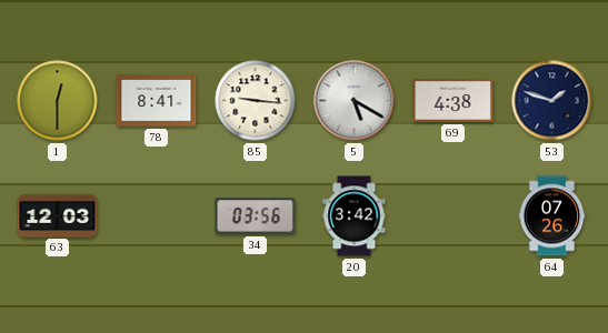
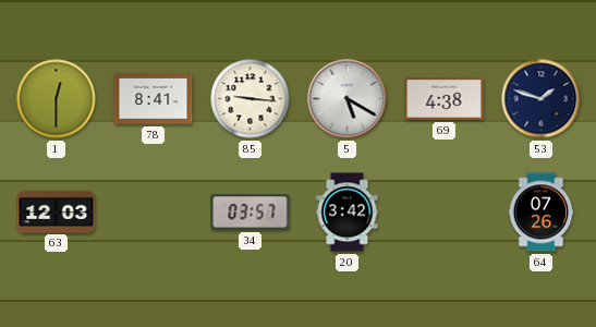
34: 03:56 -> 03:57 (251, 213)
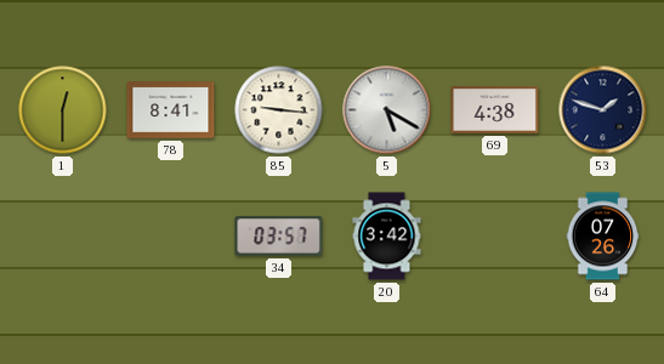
63: 12:03 -> none (57, 211)
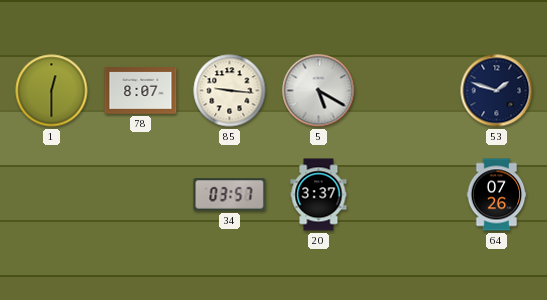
78: 8:41 -> 8:07 (141, 91)
69: 4:38 -> none (495, 110)
20: 3:42 -> 3:37 (319, 195)
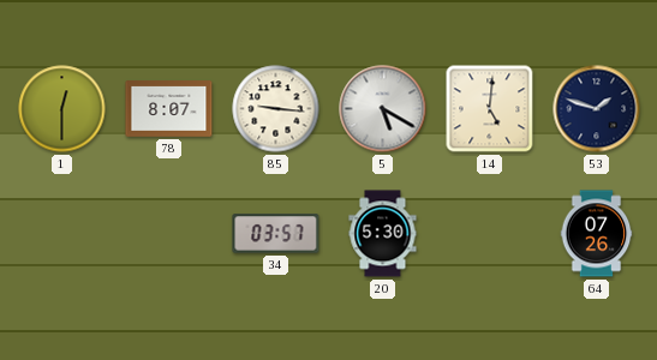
14: none -> 5:01 (490, 109)
20: 3:37 -> 5:30 (383, 234)
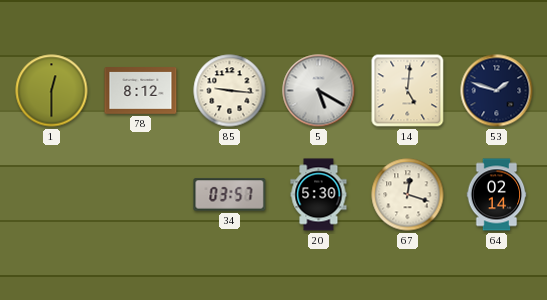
78: 8:07 -> 8:12 (141, 91)
67: none -> 12:18 (408, 195)
64: 07:26 -> 02:14 (497, 195)
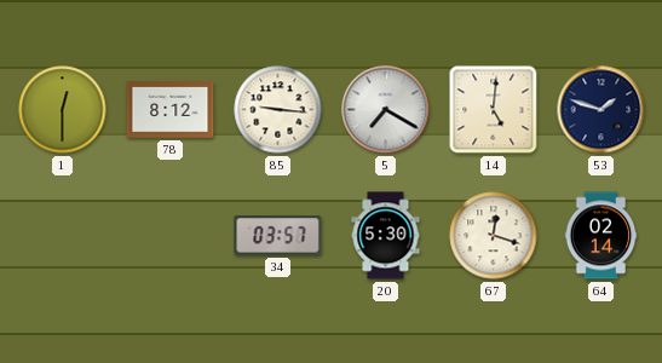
5: 5:20 -> 7:20 (386, 110)
